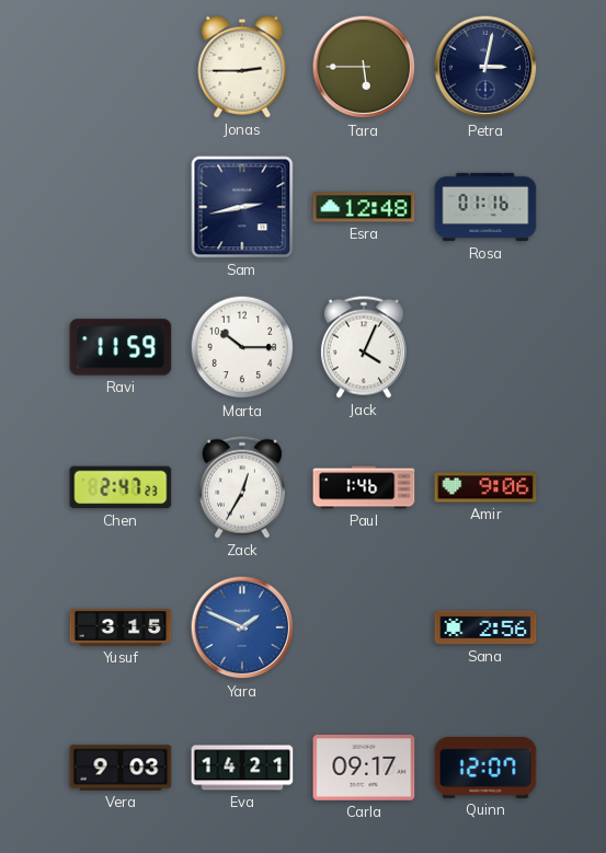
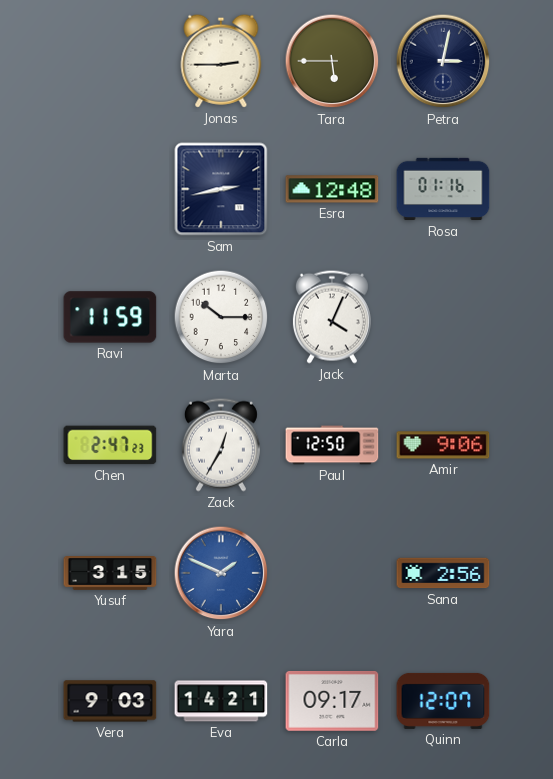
Paul: 1:46 -> 12:50 (332, 445)
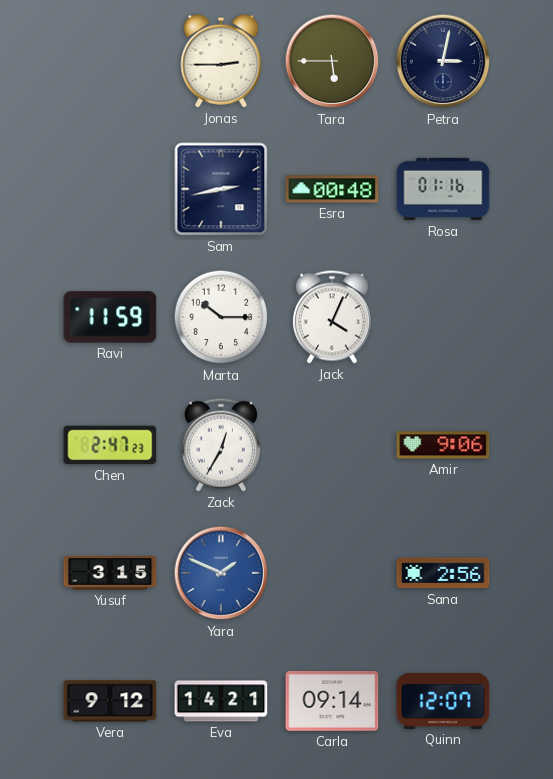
Esra: 12:48 -> 00:48 (332, 189)
Paul: 12:50 -> none (332, 445)
Vera: 9:03 -> 9:12 (110, 701)
Carla: 09:17 -> 09:14 (332, 701)
